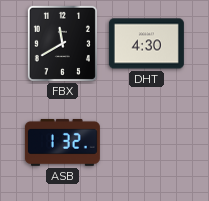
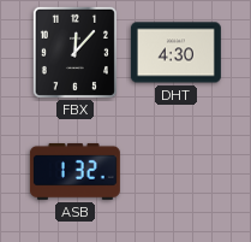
FBX: 11:40 -> 12:07 (74, 52)
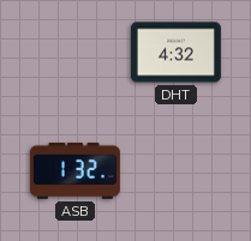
FBX: 12:07 -> none (74, 52)
DHT: 4:30 -> 4:32 (175, 53)
